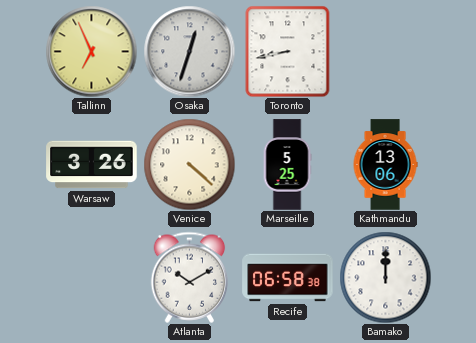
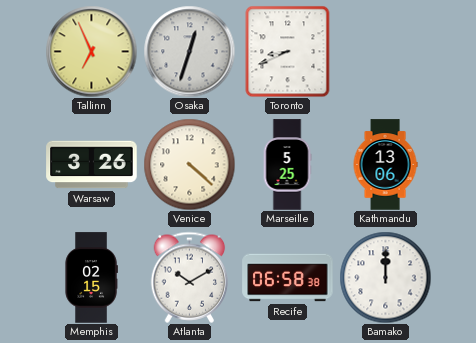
Toronto: 8:43 -> 8:41 (288, 51)
Memphis: none -> 02:15 (91, 278)
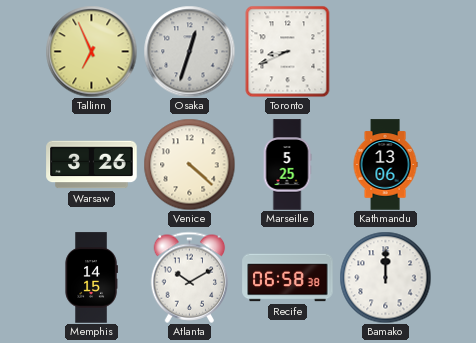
Memphis: 02:15 -> 14:15 (91, 278)
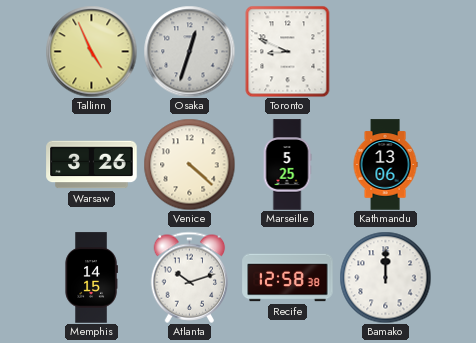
Tallinn: 6:56 -> 4:56 (91, 51)
Toronto: 8:41 -> 8:49 (288, 51)
Atlanta: 10:10 -> 10:12 (190, 277)
Recife: 06:58 -> 12:58 (288, 278)
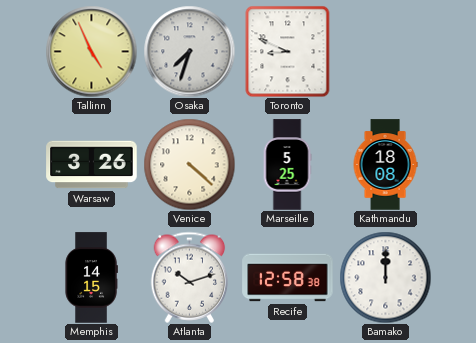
Osaka: 12:33 -> 7:33 (189, 51)
Kathmandu: 13:06 -> 18:08 (385, 165)
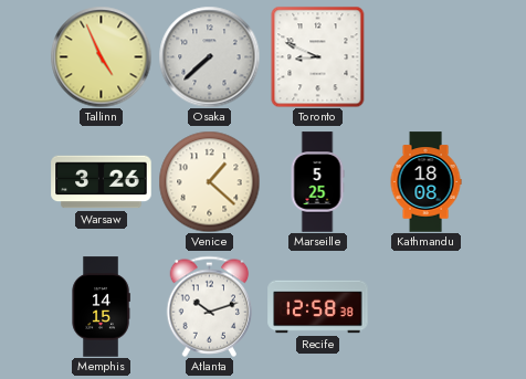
Osaka: 7:33 -> 7:38 (209, 56)
Venice: 4:22 -> 1:22 (209, 181)
Bamako: 12:00 -> none (385, 277)
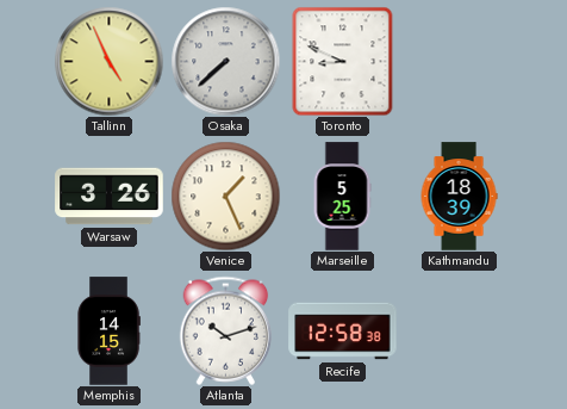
Venice: 1:22 -> 1:26 (225, 196)
Kathmandu: 18:08 -> 18:39 (459, 197)
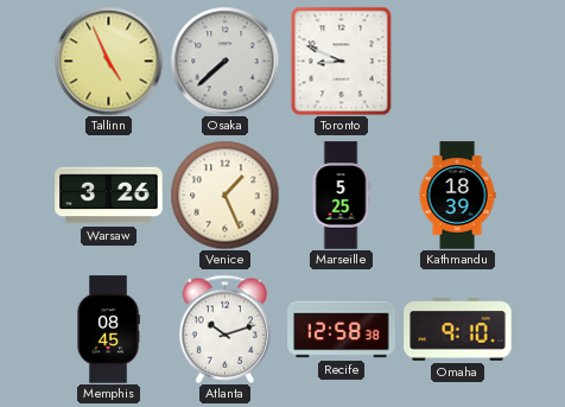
Memphis: 14:15 -> 08:45 (108, 330)
Omaha: none -> 9:10 (458, 330)
